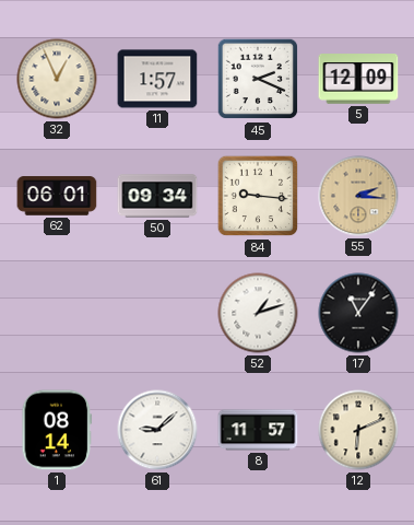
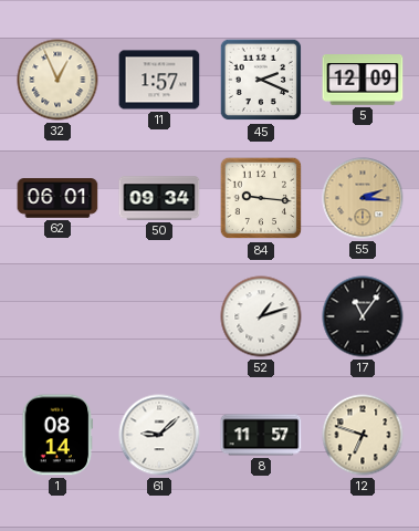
12: 6:11 -> 6:48 (363, 435)
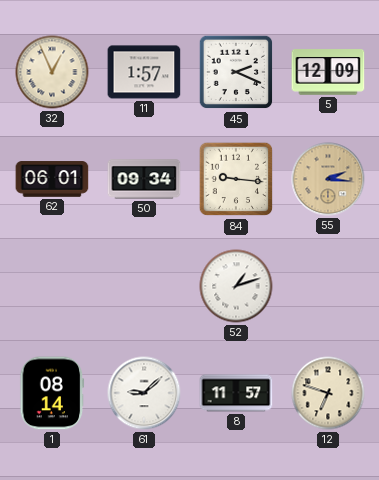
17: 11:06 -> none (363, 316)
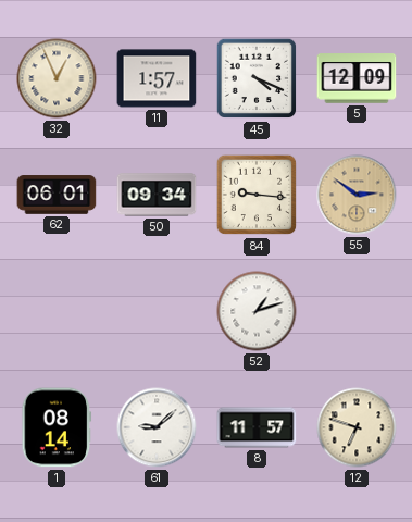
45: 2:19 -> 4:19 (257, 78)
55: 2:16 -> 2:51 (357, 195)
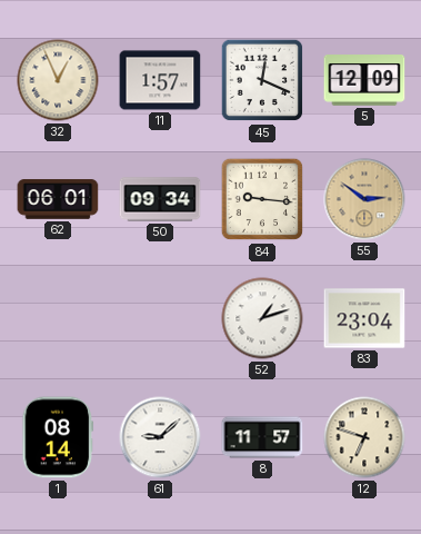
45: 4:19 -> 12:19 (262, 80)
83: none -> 23:04 (364, 318)
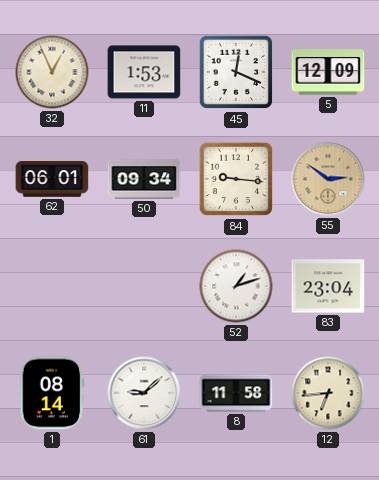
11: 1:57 -> 1:53 (144, 72)
8: 11:57 -> 11:58 (236, 393)
12: 6:48 -> 6:44 (328, 393)
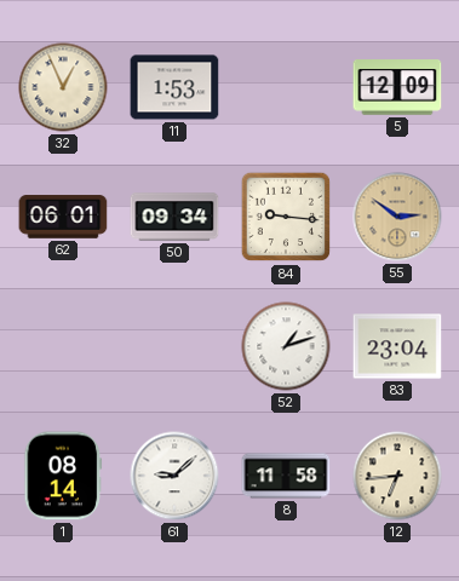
45: 12:19 -> none (236, 72)
